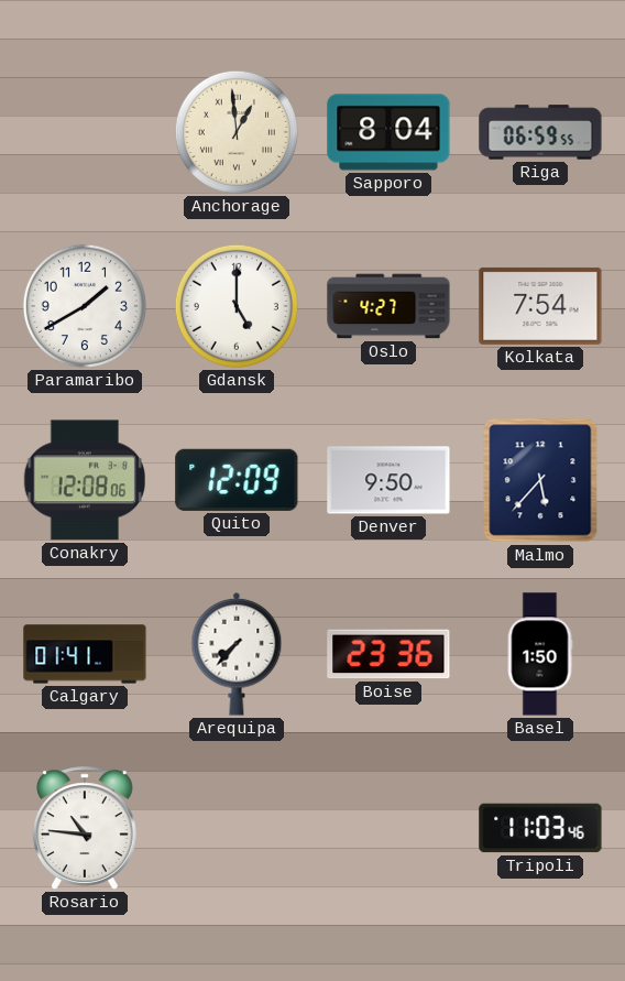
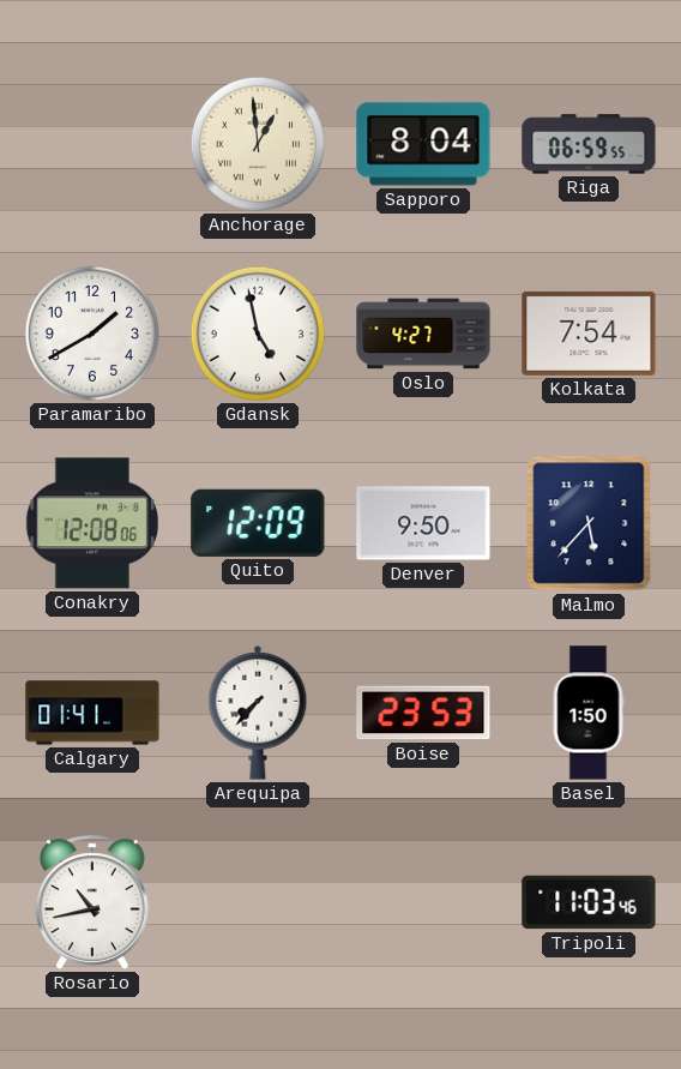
Gdansk: 5:00 -> 4:58 (258, 334)
Boise: 23:36 -> 23:53 (423, 713)
Rosario: 10:46 -> 10:43 (92, 902)
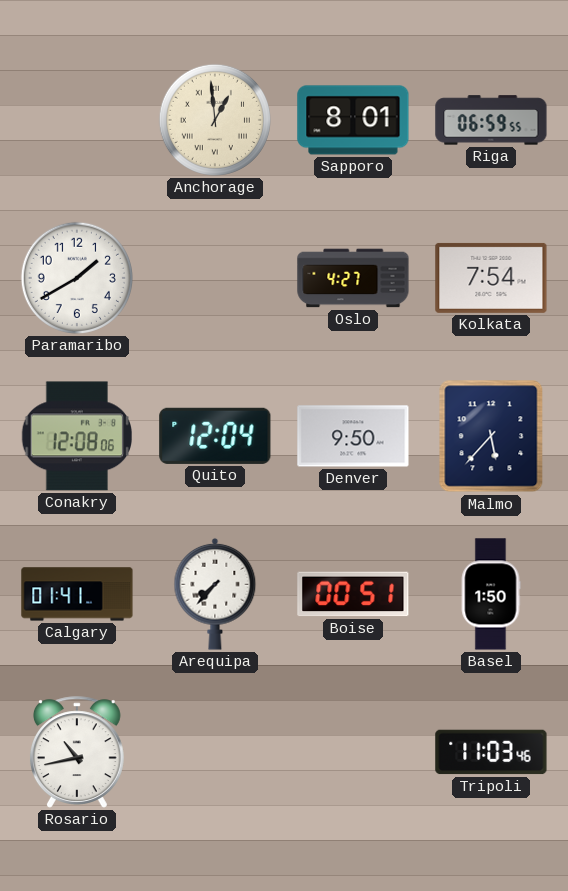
Sapporo: 8:04 -> 8:01 (353, 120)
Gdansk: 4:58 -> none (258, 334)
Quito: 12:09 -> 12:04 (215, 436)
Boise: 23:53 -> 00:51 (353, 594)
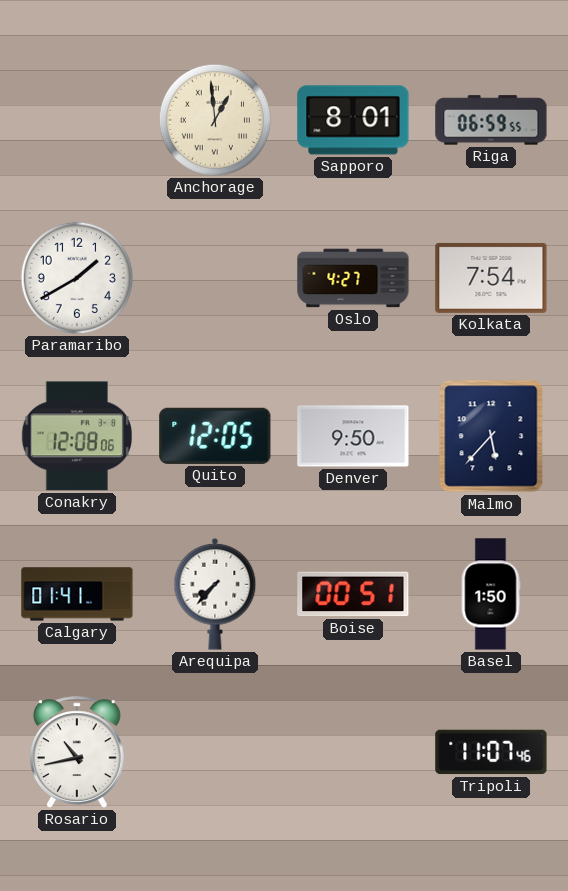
Quito: 12:04 -> 12:05 (215, 436)
Tripoli: 11:03 -> 11:07 (491, 752)
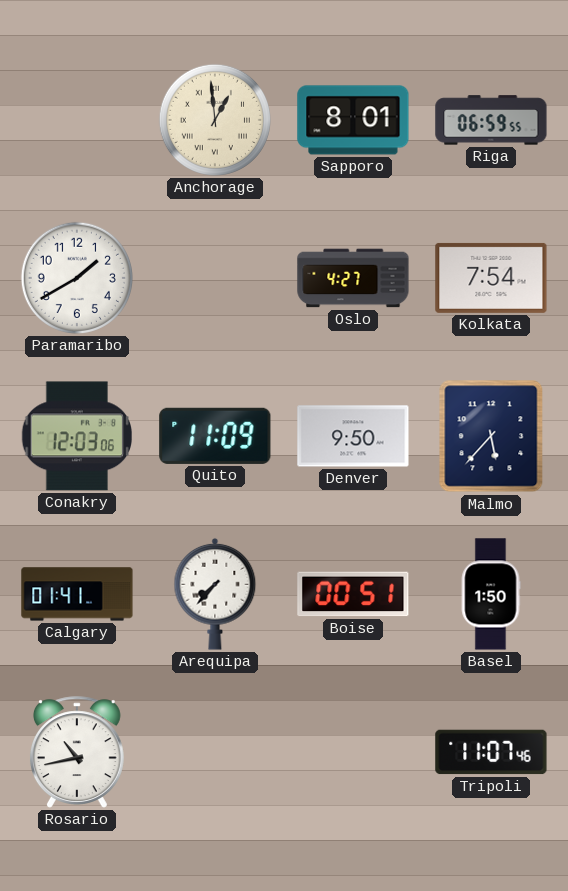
Conakry: 12:08 -> 12:03 (77, 436)
Quito: 12:05 -> 11:09 (215, 436)
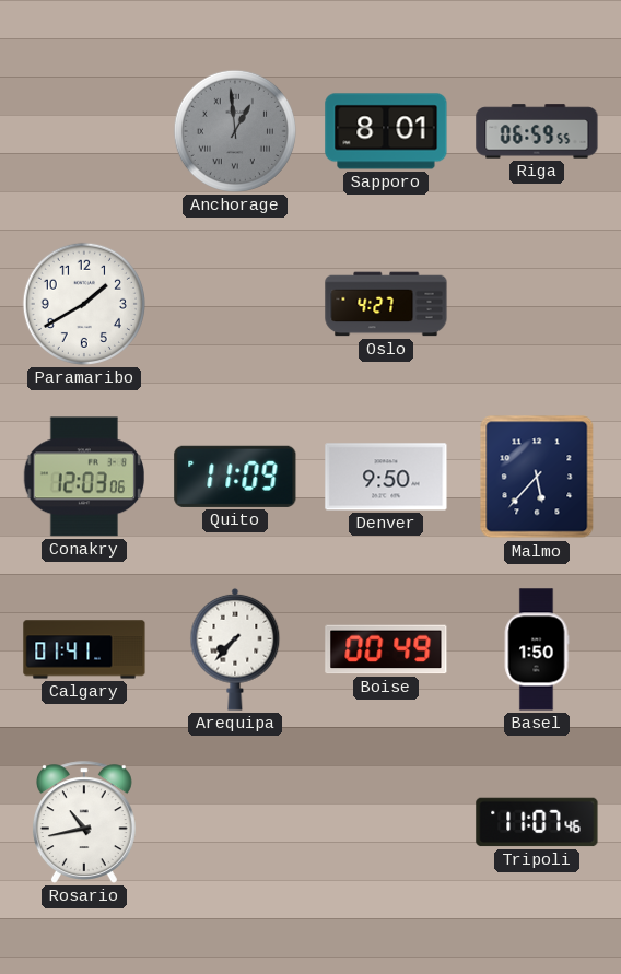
Anchorage dial: cream -> grey (235, 131)
Kolkata: 7:54 -> none (491, 278)
Boise: 00:51 -> 00:49 (386, 649)
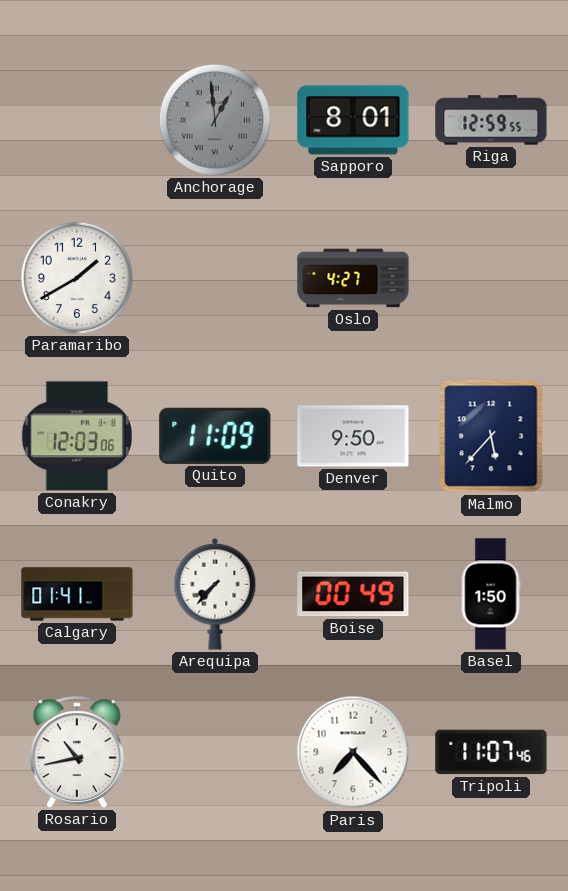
Riga: 06:59 -> 12:59 (491, 120)
Paris: none -> 7:23 (353, 752)
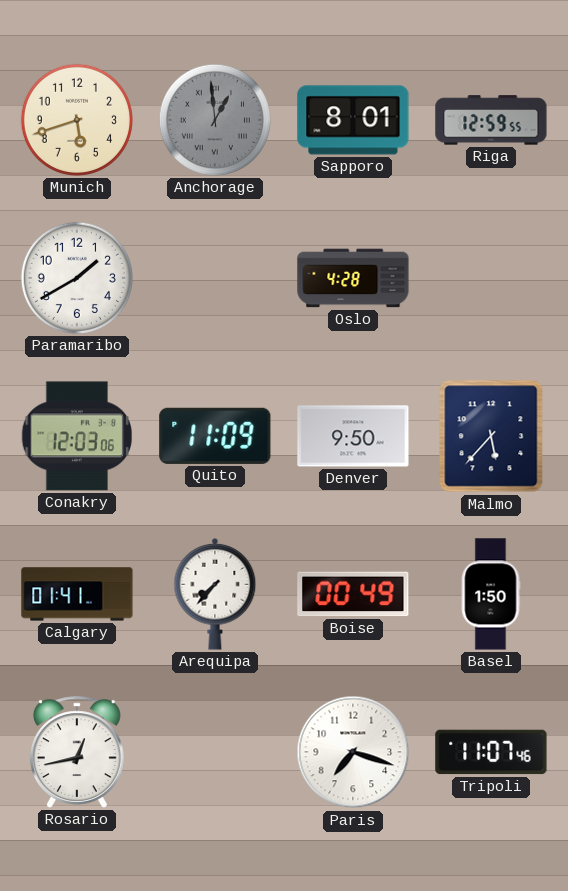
Munich: none -> 5:42 (77, 120)
Oslo: 4:27 -> 4:28 (353, 278)
Rosario: 10:43 -> 12:43 (77, 752)
Paris: 7:23 -> 7:18 (353, 752)
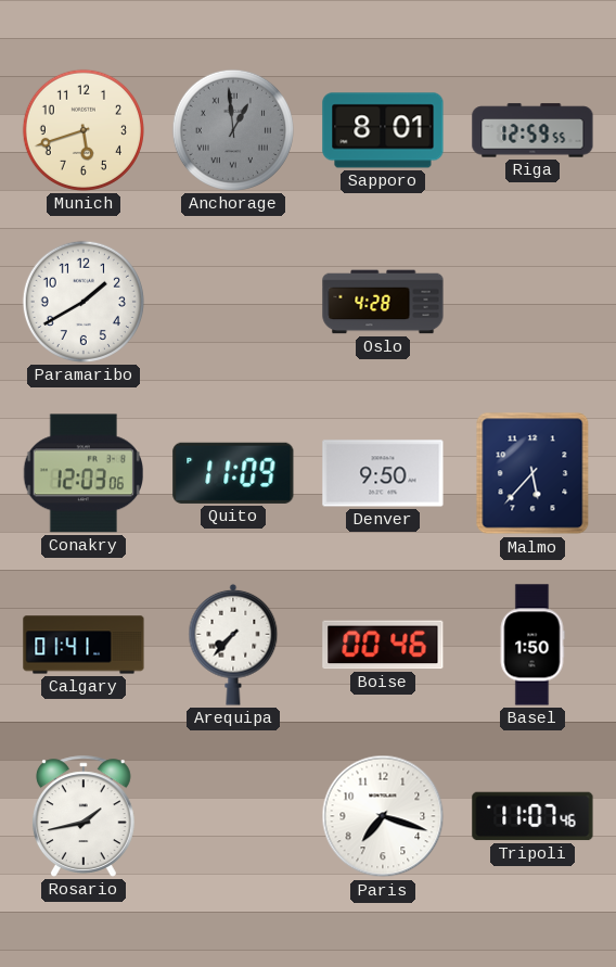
Boise: 00:49 -> 00:46 (383, 645)
Rosario: 12:43 -> 1:43 (84, 816)
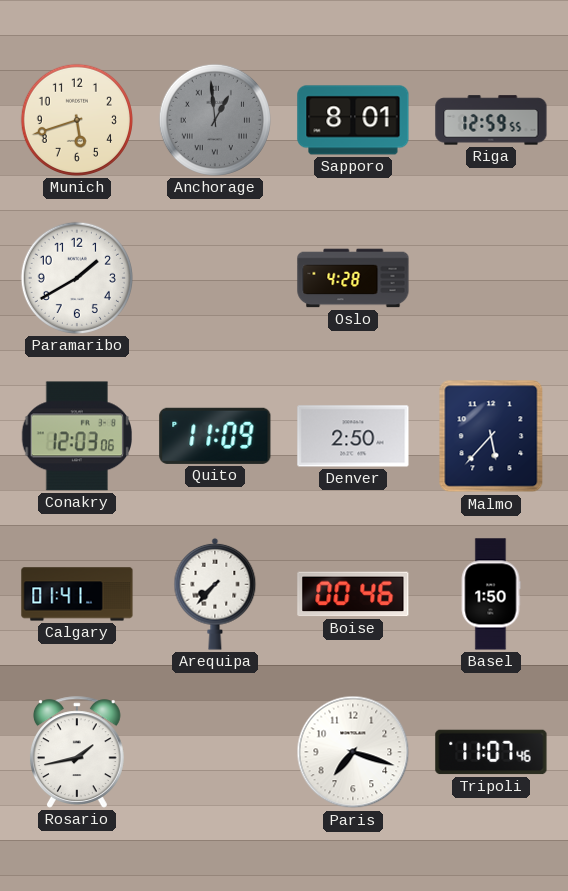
Denver: 9:50 -> 2:50 (353, 436)
